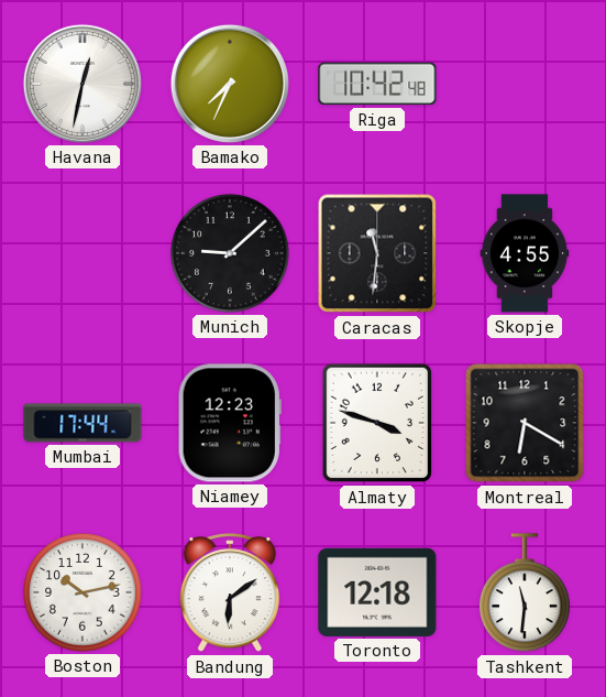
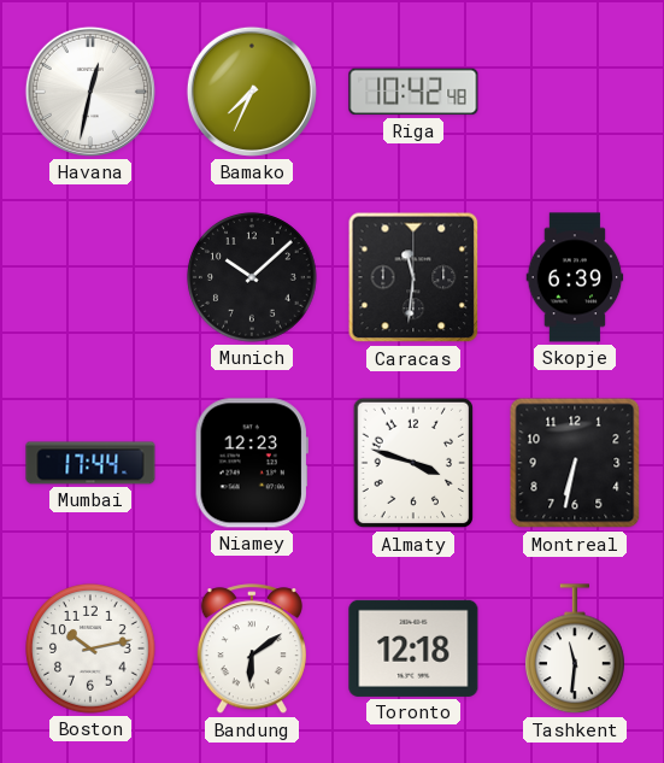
Munich: 9:08 -> 10:08 (252, 277)
Skopje: 4:55 -> 6:39 (575, 277)
Montreal: 6:20 -> 6:32 (575, 463)
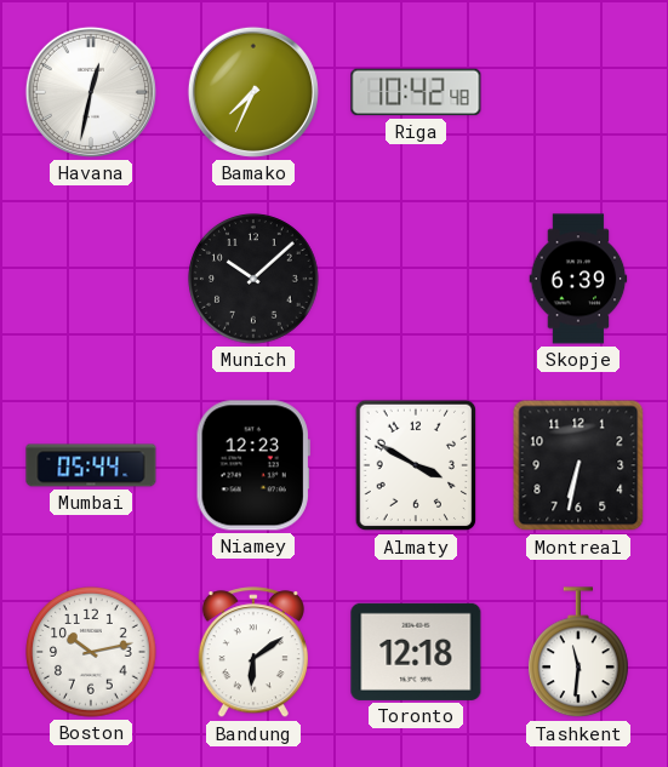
Caracas: 11:31 -> none (413, 277)
Mumbai: 17:44 -> 05:44 (91, 465)
Almaty: 3:48 -> 3:50 (416, 465)
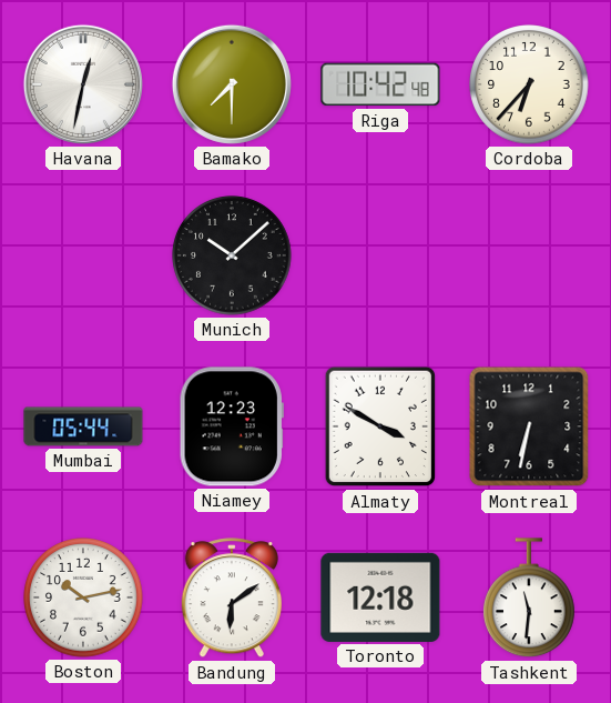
Bamako: 7:34 -> 7:30 (232, 84)
Cordoba: none -> 6:37 (529, 84)
Skopje: 6:39 -> none (578, 279)
